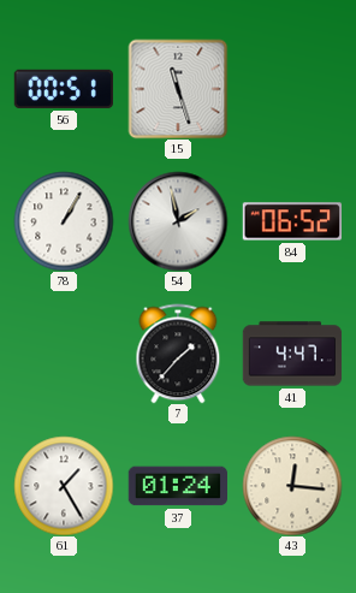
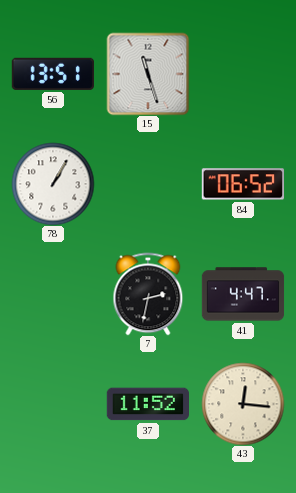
56: 00:51 -> 13:51 (53, 74)
54: 1:58 -> none (178, 221)
7: 1:37 -> 2:32 (148, 294)
61: 1:25 -> none (64, 486)
37: 01:24 -> 11:52 (147, 404)
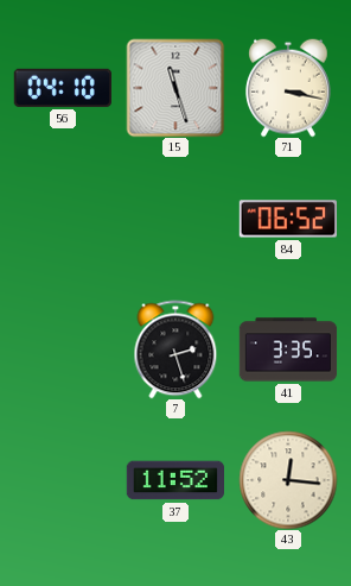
56: 13:51 -> 04:10 (63, 88)
71: none -> 3:17 (288, 88)
78: 1:05 -> none (53, 184)
7: 2:32 -> 2:27 (175, 349)
41: 4:47 -> 3:35 (288, 349)
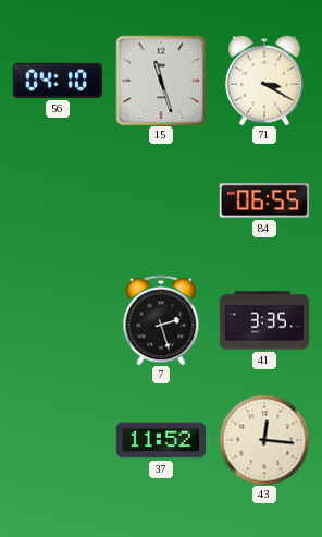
71: 3:17 -> 3:20 (264, 81)
84: 06:52 -> 06:55 (263, 200)
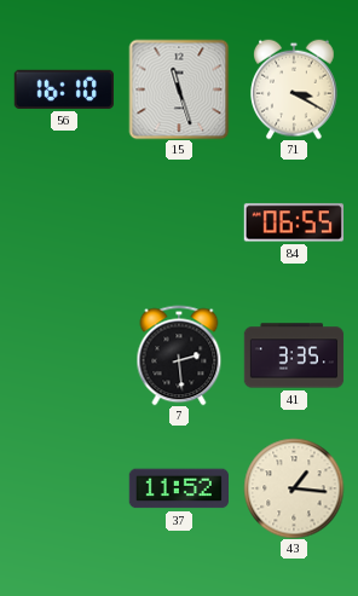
56: 04:10 -> 16:10 (64, 89)
7: 2:27 -> 2:29 (179, 355)
43: 12:16 -> 1:16 (294, 488)
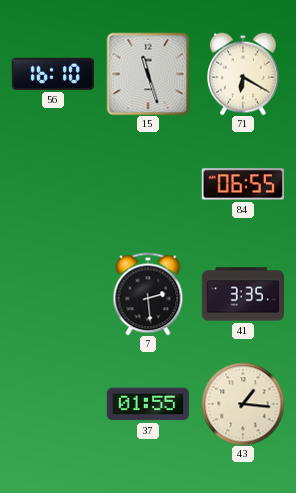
71: 3:20 -> 6:20 (243, 74)
37: 11:52 -> 01:55 (147, 404)
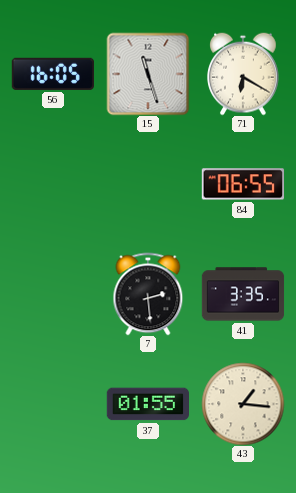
56: 16:10 -> 16:05 (53, 74)
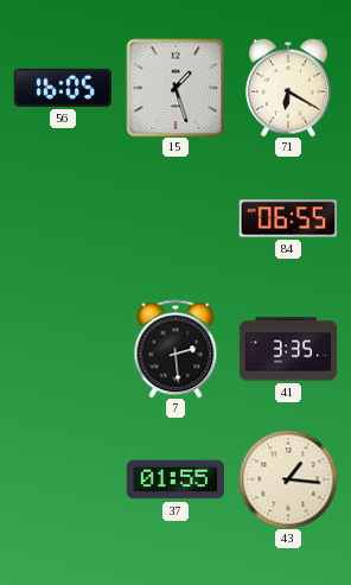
15: 11:27 -> 1:27 (175, 88)
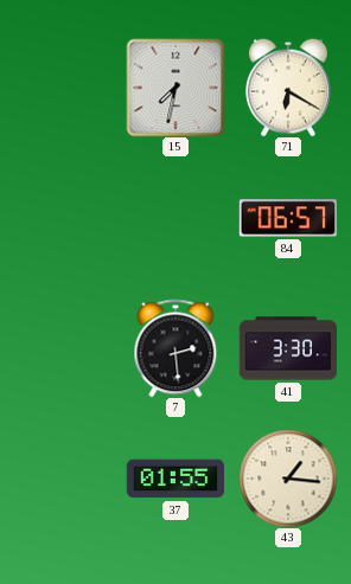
56: 16:05 -> none (63, 88)
15: 1:27 -> 7:32 (175, 88)
84: 06:55 -> 06:57 (287, 218)
41: 3:35 -> 3:30 (288, 348)
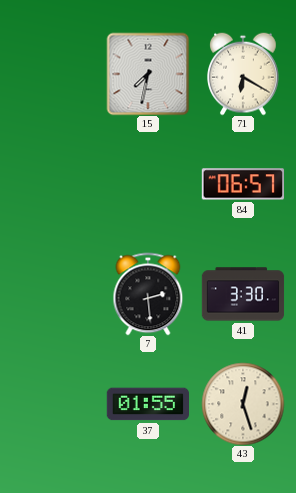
43: 1:16 -> 12:27 (243, 404)
